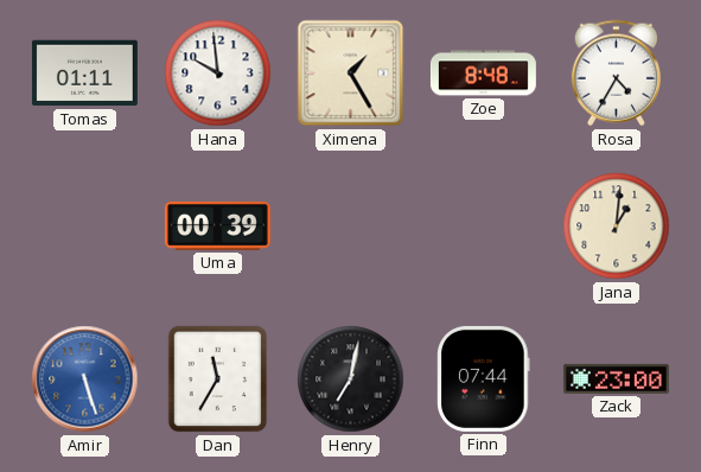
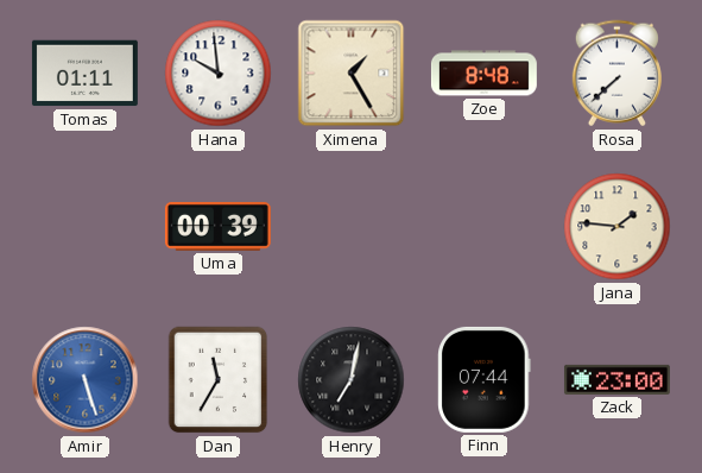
Rosa: 4:35 -> 7:38 (616, 74)
Jana: 1:01 -> 1:46 (618, 227)
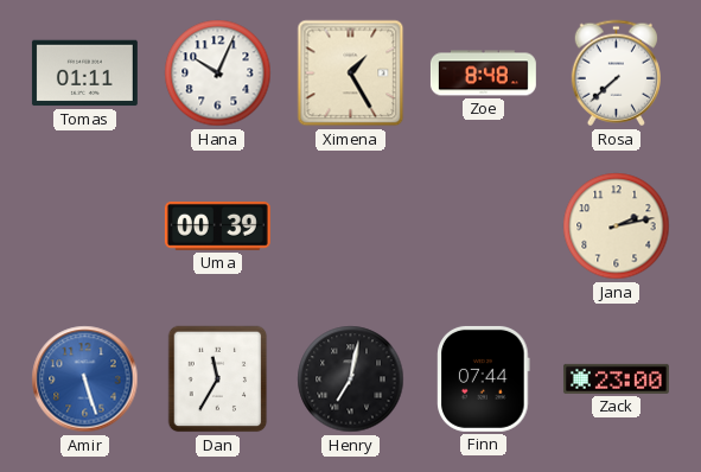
Hana: 9:59 -> 10:04 (218, 74)
Jana: 1:46 -> 2:13 (617, 227)
